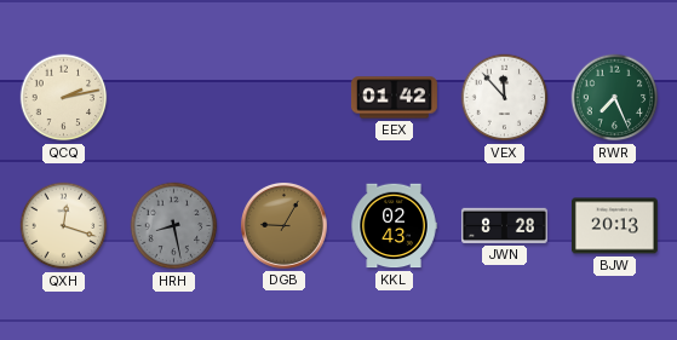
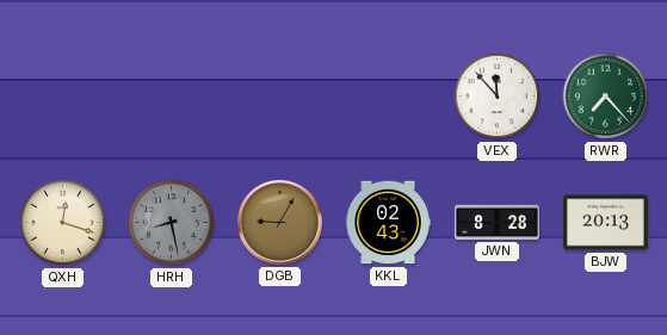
QCQ: 2:13 -> none (64, 98)
EEX: 01:42 -> none (394, 98)
RWR: 7:26 -> 7:23 (606, 97)
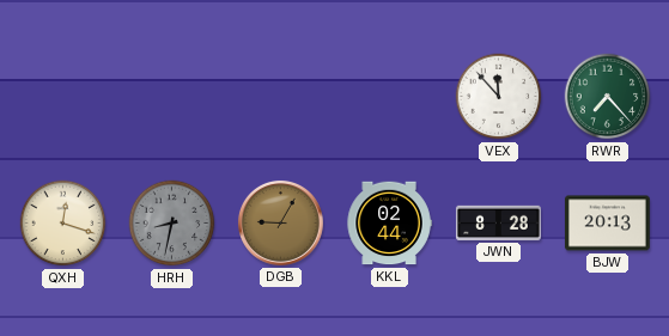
HRH: 8:28 -> 8:32 (172, 224)
KKL: 02:43 -> 02:44 (389, 224)
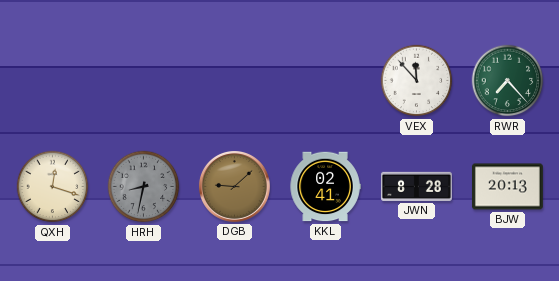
DGB: 9:05 -> 9:08 (234, 186)
KKL: 02:44 -> 02:41 (325, 187)
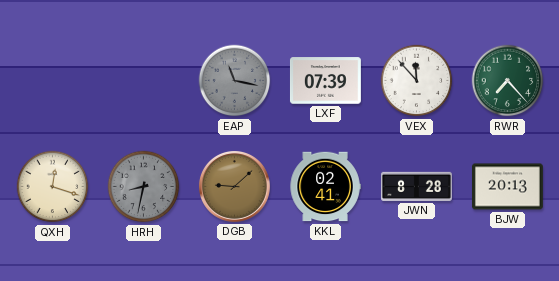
EAP: none -> 11:17 (235, 81)
LXF: none -> 07:39 (325, 81)
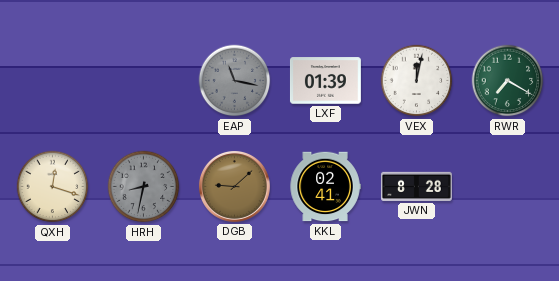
LXF: 07:39 -> 01:39 (325, 81)
VEX: 11:53 -> 12:02 (417, 81)
RWR: 7:23 -> 7:20 (508, 81)
BJW: 20:13 -> none (507, 187)
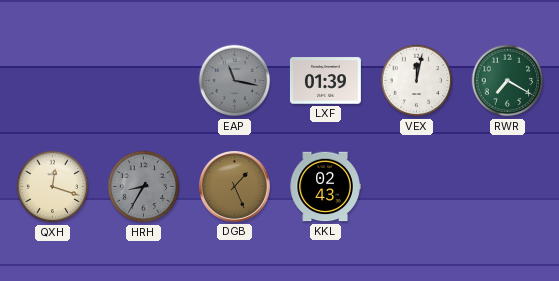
HRH: 8:32 -> 8:35 (144, 187)
DGB: 9:08 -> 1:26 (234, 186)
KKL: 02:41 -> 02:43 (325, 187)
JWN: 8:28 -> none (416, 186)
